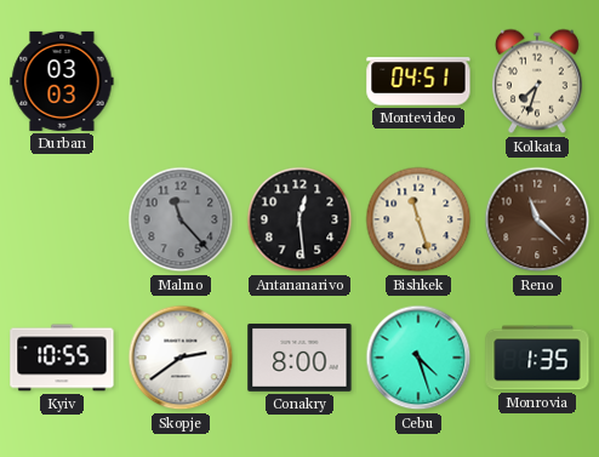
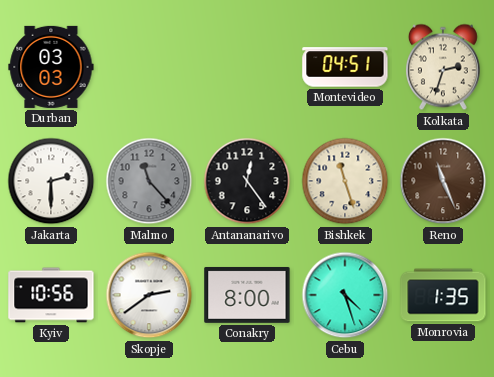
Kolkata: 7:33 -> 2:33 (443, 67)
Jakarta: none -> 2:30 (51, 181)
Antananarivo: 12:29 -> 12:24 (247, 181)
Reno: 11:22 -> 11:26 (443, 181)
Kyiv: 10:55 -> 10:56 (51, 295)
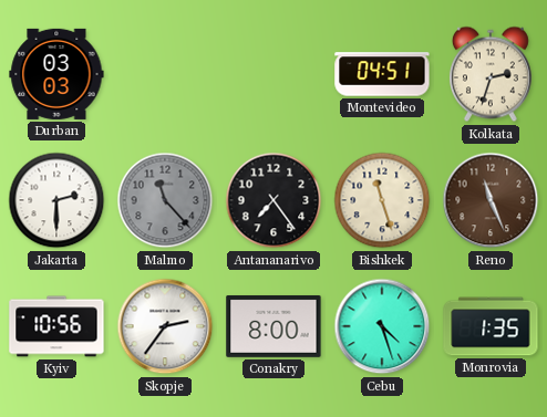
Antananarivo: 12:24 -> 7:24 (273, 200)
Skopje: 2:39 -> 2:36 (165, 326)
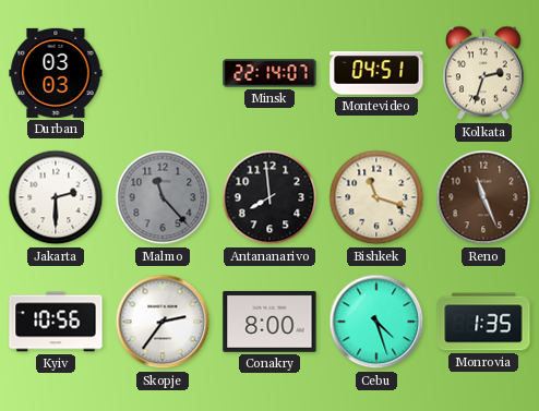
Minsk: none -> 22:14 (269, 73)
Antananarivo: 7:24 -> 7:59 (269, 197)
Bishkek: 11:27 -> 11:18 (376, 197)
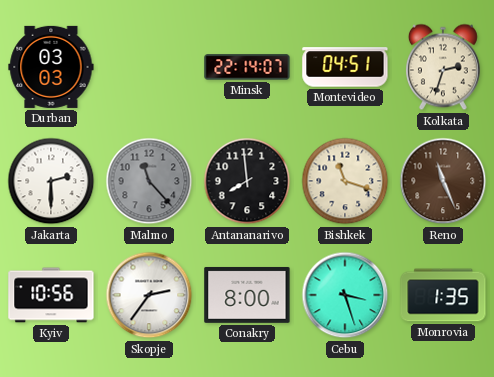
Cebu: 4:27 -> 3:27 (345, 295)
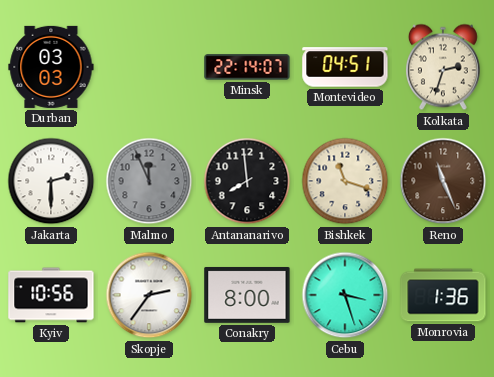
Malmo: 11:23 -> 11:56 (149, 181)
Monrovia: 1:35 -> 1:36 (443, 295)
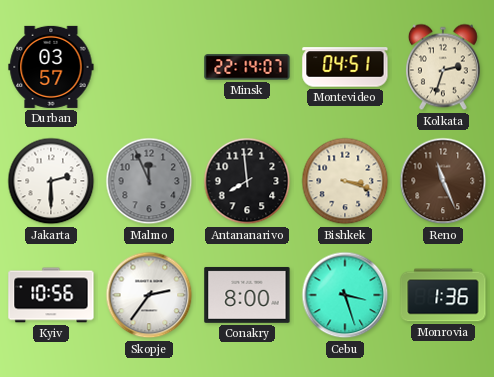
Durban: 03:03 -> 03:57 (51, 67)
Bishkek: 11:18 -> 3:18 (345, 181)
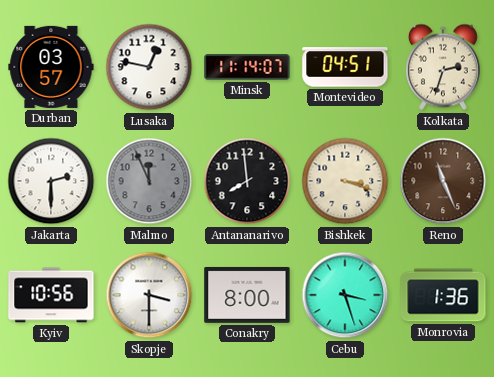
Lusaka: none -> 12:47 (149, 67)
Minsk: 22:14 -> 11:14 (247, 67)
Skopje: 2:36 -> 3:30 (149, 295)
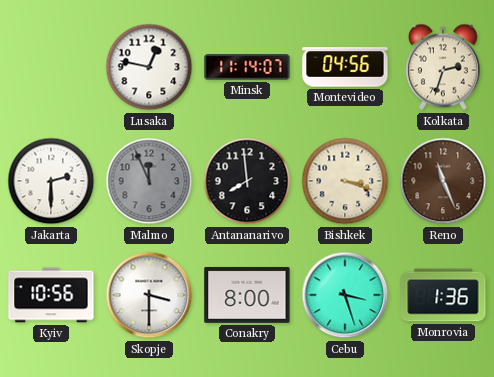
Durban: 03:57 -> none (51, 67)
Montevideo: 04:51 -> 04:56 (345, 67)
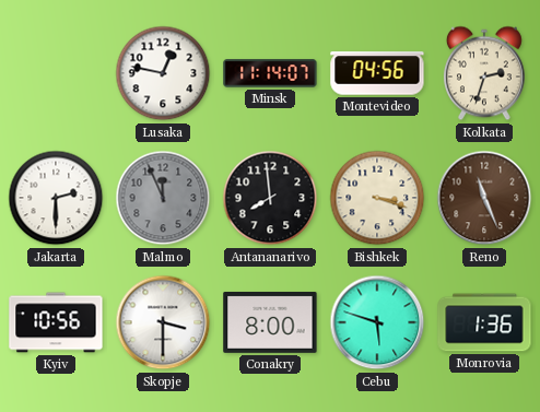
Cebu: 3:27 -> 5:48 (377, 322)
